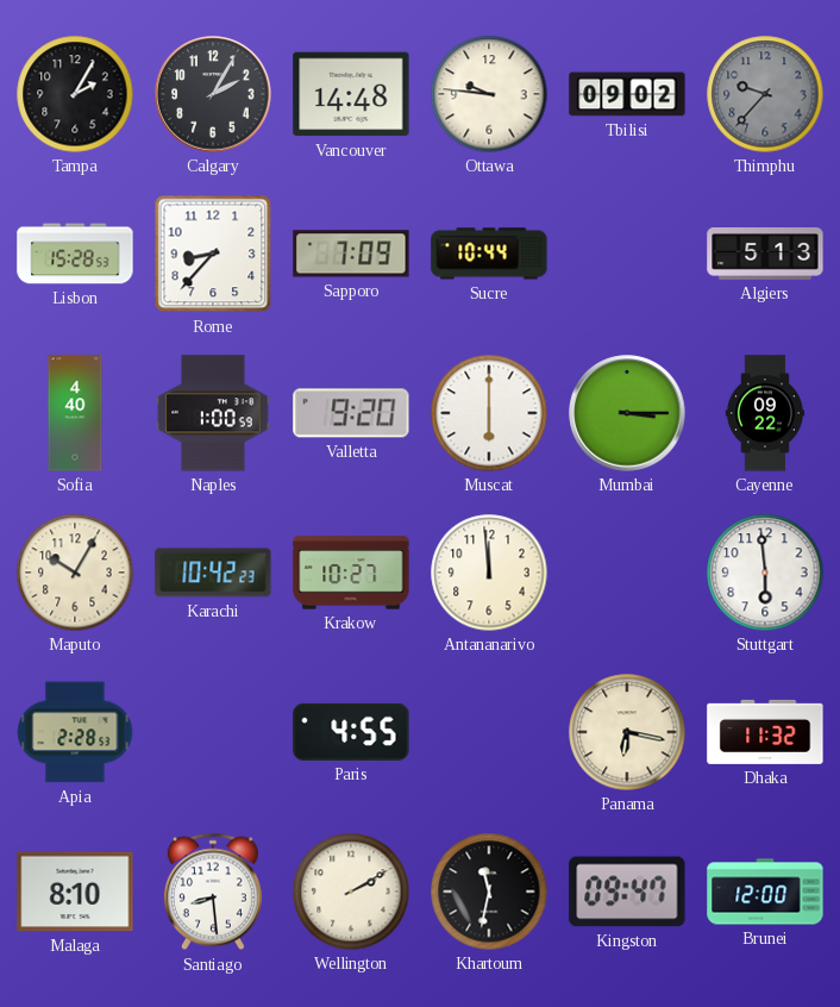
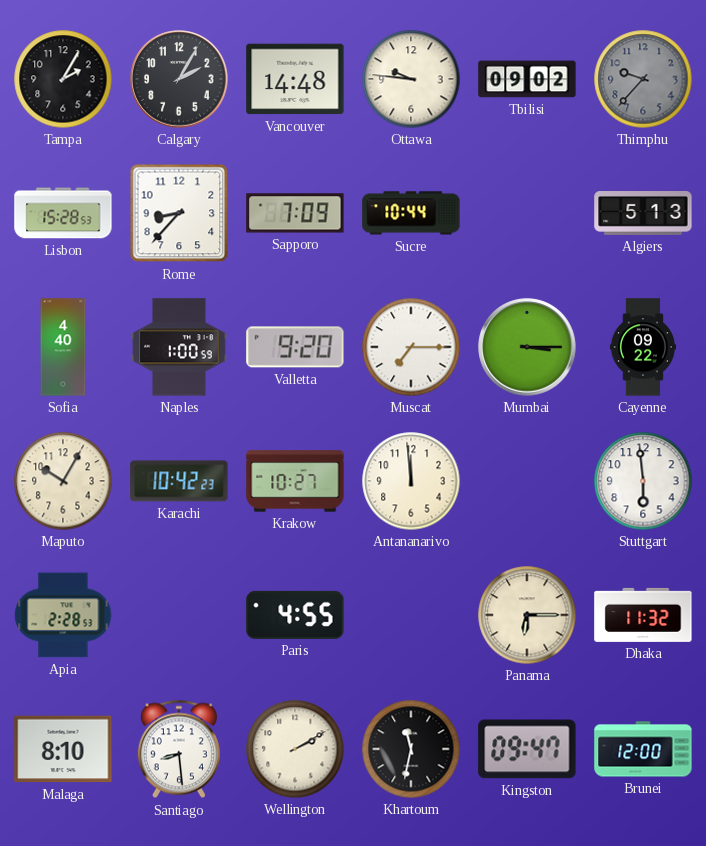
Muscat: 6:00 -> 7:15 (411, 347)
Panama: 6:17 -> 6:15 (527, 615)
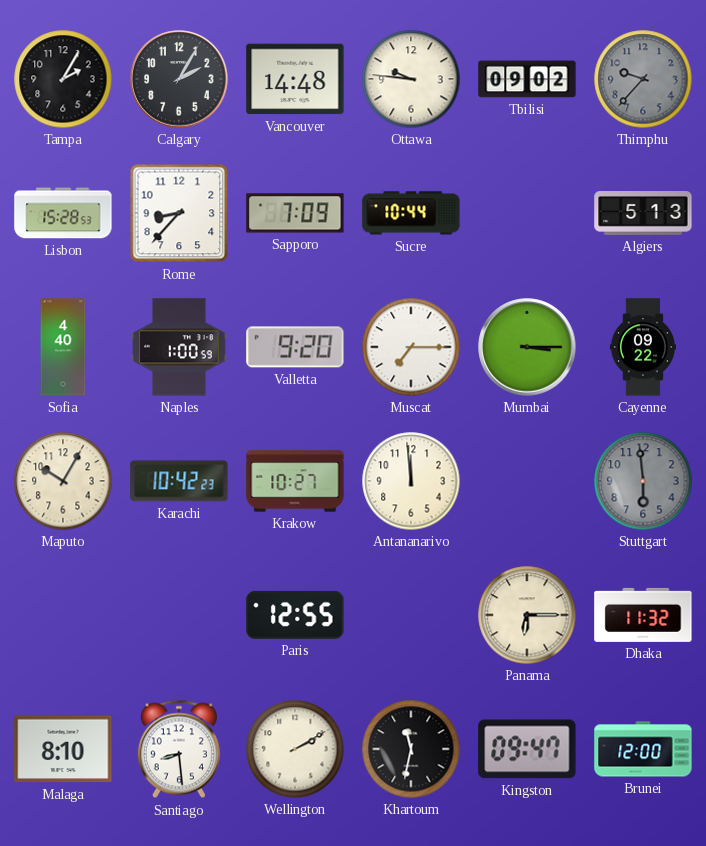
Stuttgart dial: white -> grey (643, 481)
Apia: 2:28 -> none (63, 615)
Paris: 4:55 -> 12:55 (295, 615)
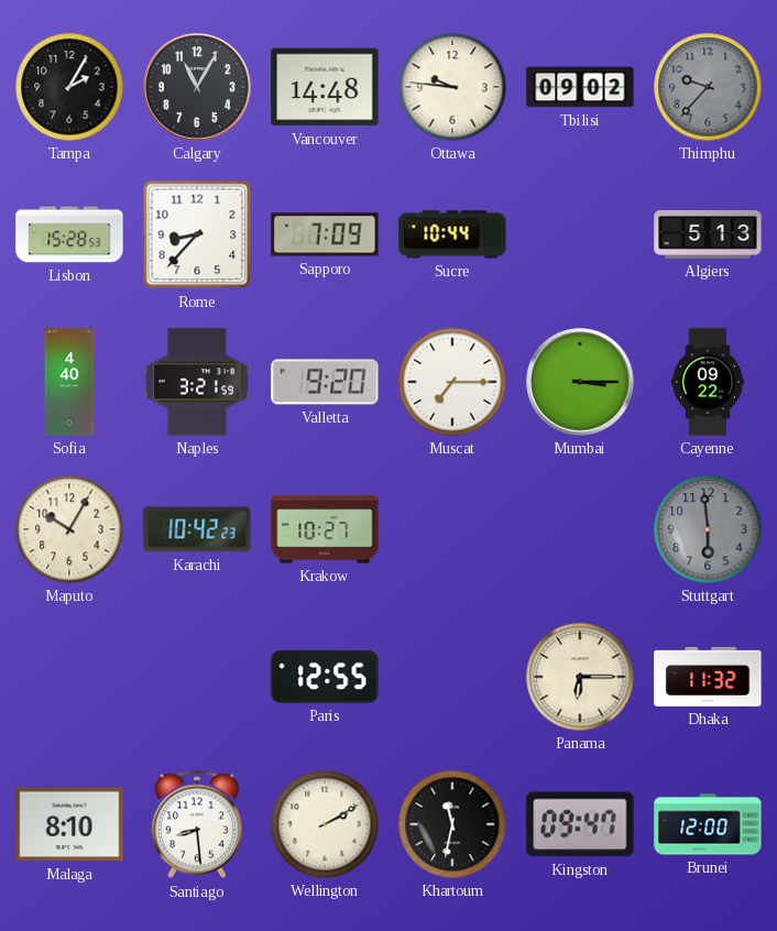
Calgary: 2:05 -> 11:05 (197, 87)
Naples: 1:00 -> 3:21 (197, 382)
Antananarivo: 11:59 -> none (411, 481)
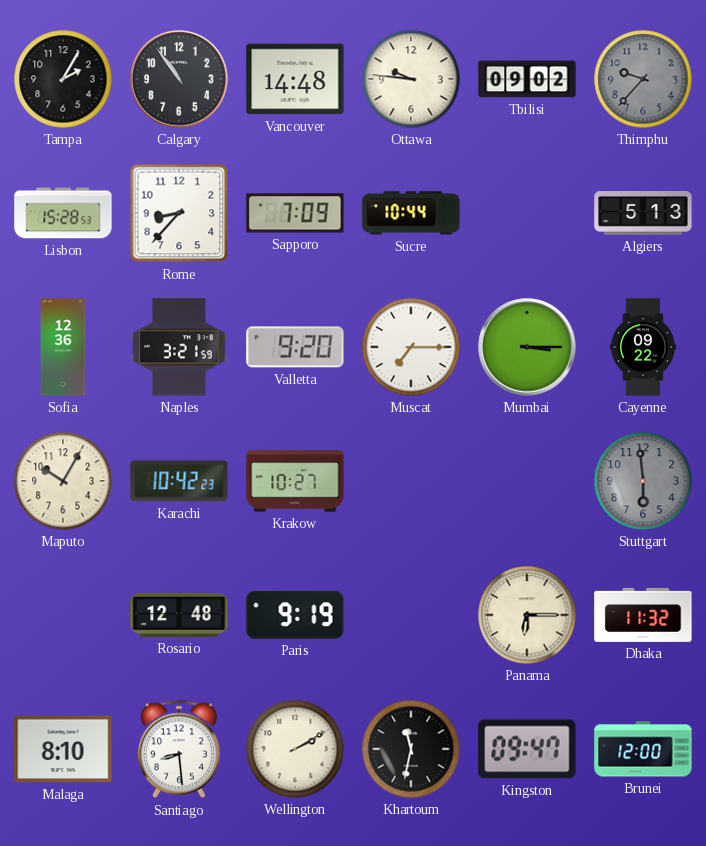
Calgary: 11:05 -> 10:54 (179, 79)
Sofia: 4:40 -> 12:36 (63, 347)
Rosario: none -> 12:48 (179, 615)
Paris: 12:55 -> 9:19 (295, 615)
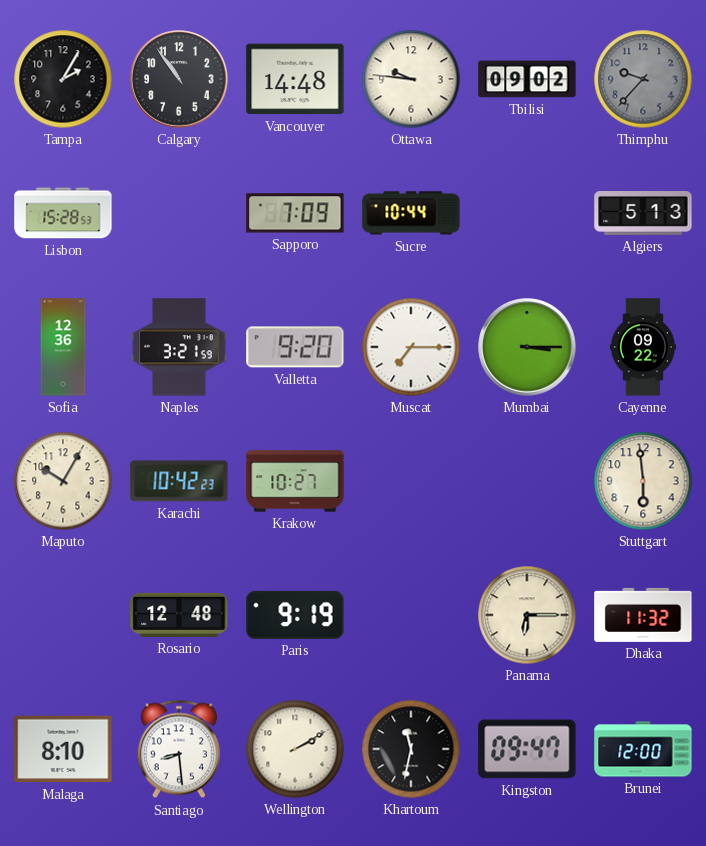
Rome: 8:37 -> none (179, 213)
Stuttgart dial: grey -> cream (643, 481)
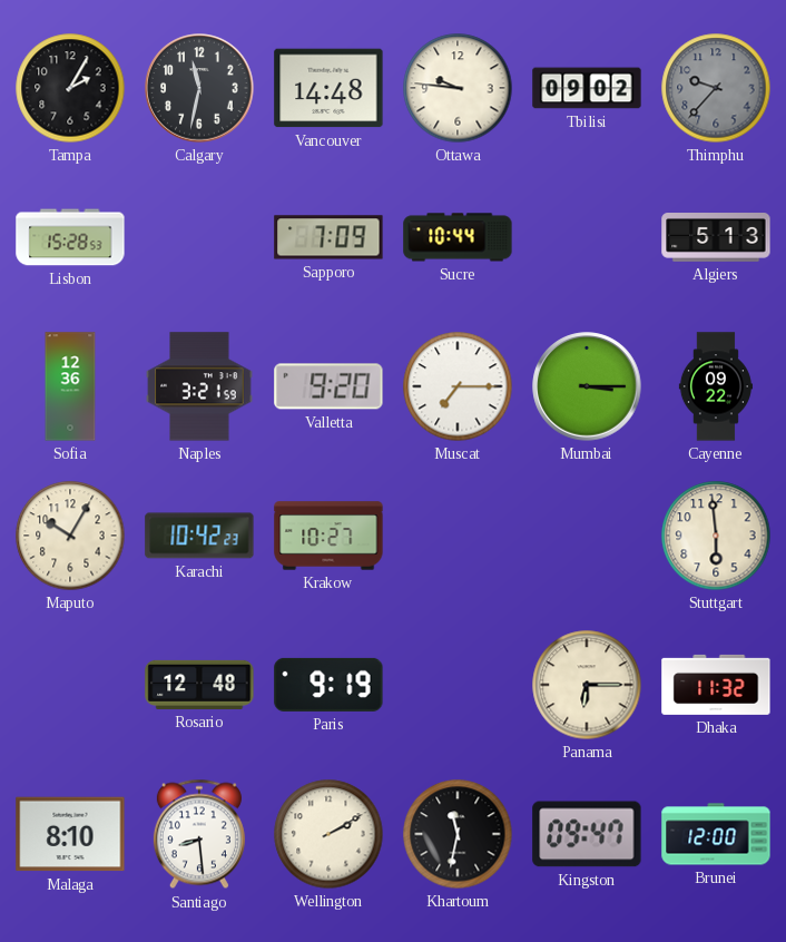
Calgary: 10:54 -> 11:32 (199, 88)
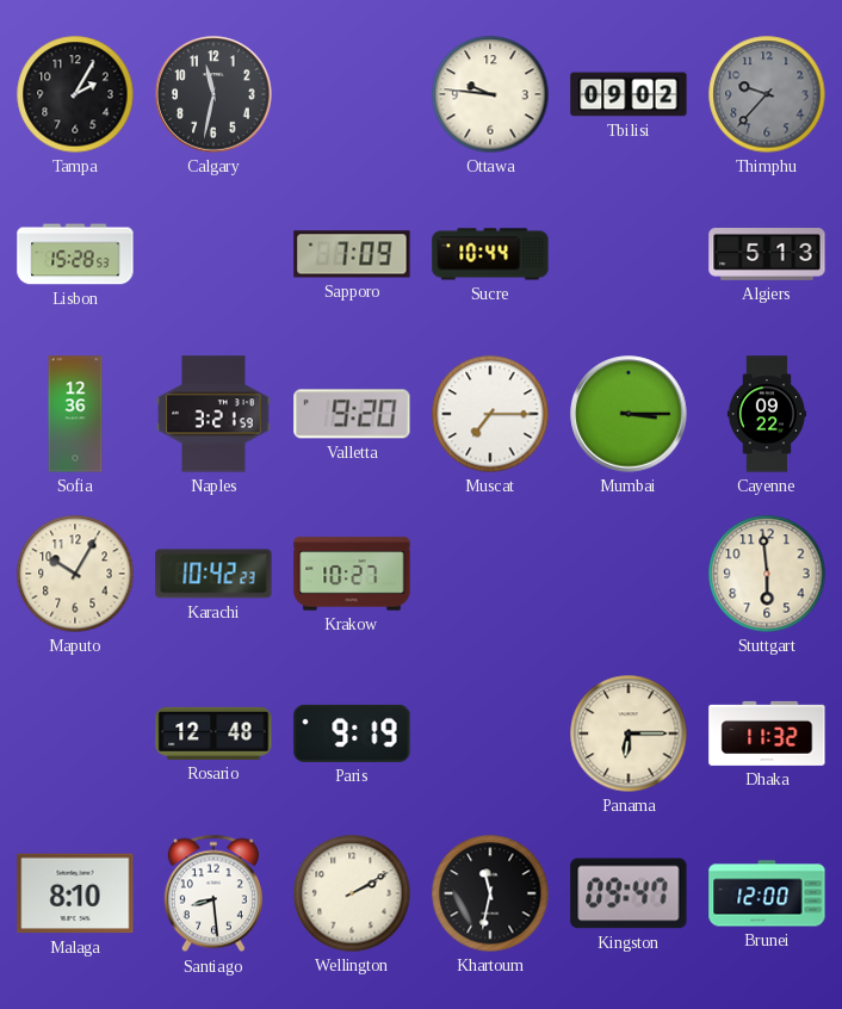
Vancouver: 14:48 -> none (328, 88)
